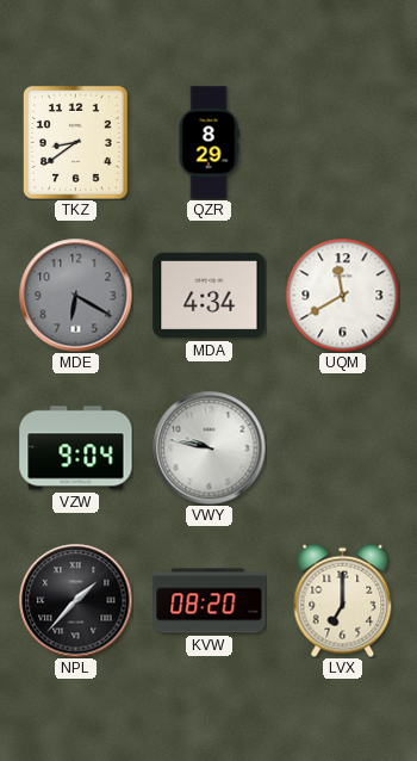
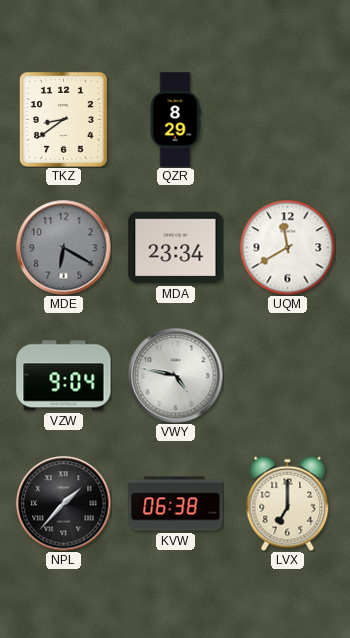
MDA: 4:34 -> 23:34 (176, 248)
VWY: 9:47 -> 4:47 (175, 375)
KVW: 08:20 -> 06:38 (176, 504)
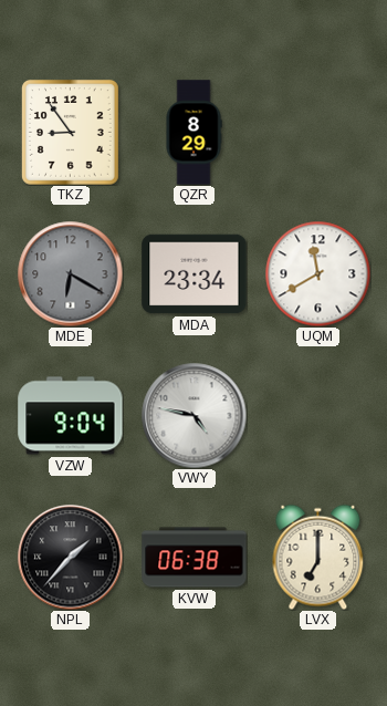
TKZ: 8:39 -> 8:54 (70, 133)
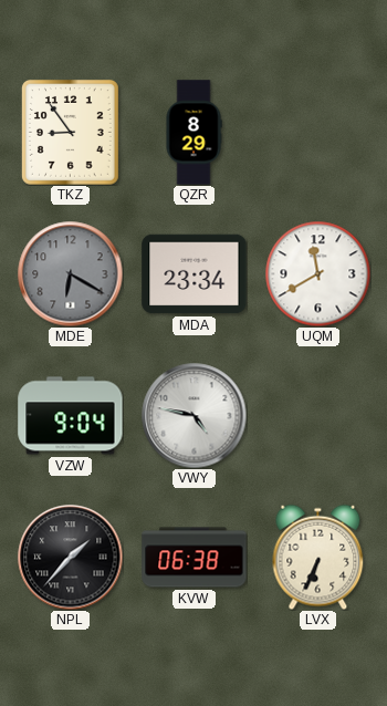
LVX: 7:00 -> 6:34 (318, 557)
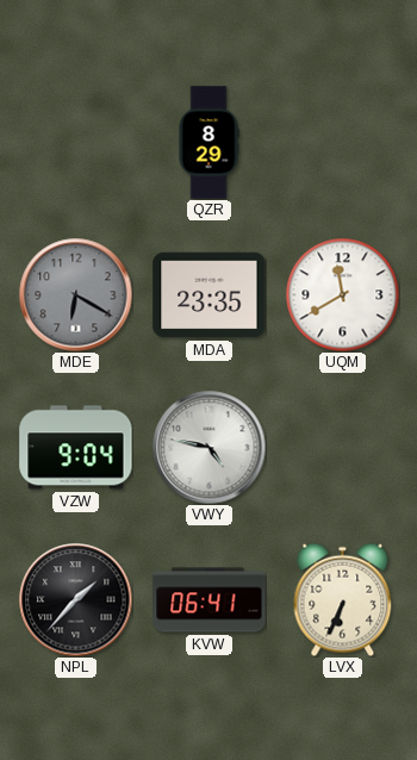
TKZ: 8:54 -> none (70, 133)
MDA: 23:34 -> 23:35 (210, 295)
KVW: 06:38 -> 06:41 (210, 600)
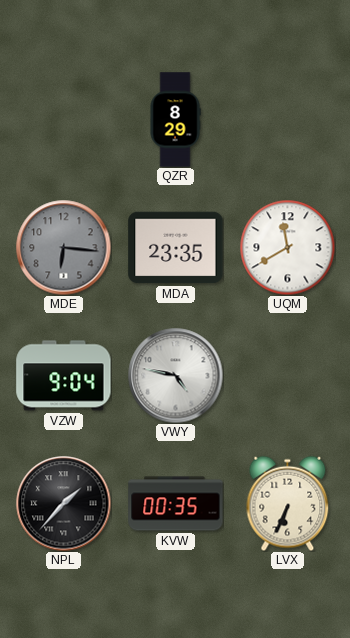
MDE: 6:20 -> 6:16 (63, 247)
KVW: 06:41 -> 00:35 (176, 504)
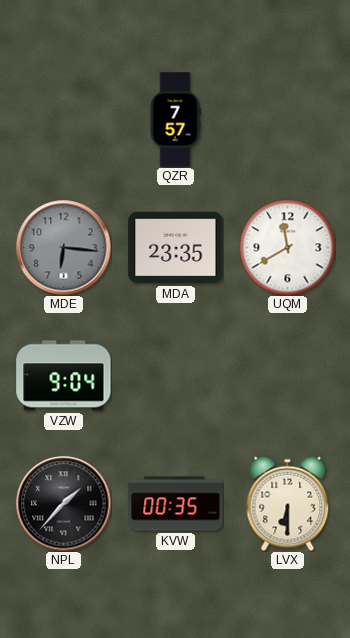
QZR: 8:29 -> 7:57 (175, 120)
VWY: 4:47 -> none (175, 375)
LVX: 6:34 -> 6:30 (288, 503)
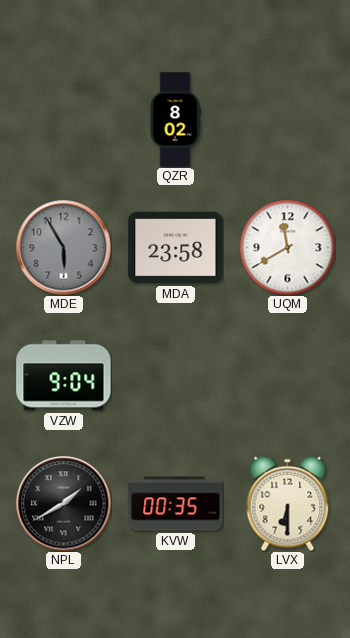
QZR: 7:57 -> 8:02 (175, 120)
MDE: 6:16 -> 5:55 (63, 247)
MDA: 23:35 -> 23:58 (176, 248)
NPL: 1:37 -> 1:40 (63, 503)
